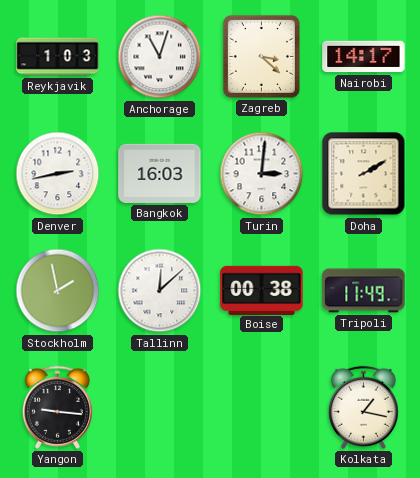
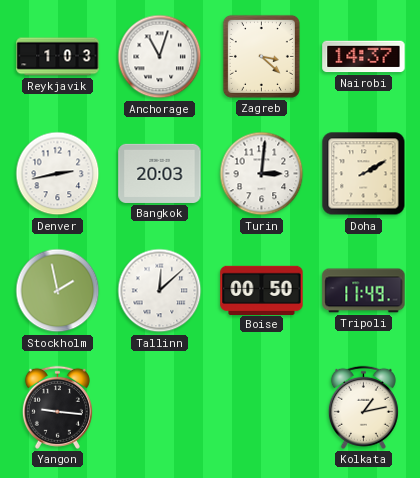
Nairobi: 14:17 -> 14:37 (364, 57)
Bangkok: 16:03 -> 20:03 (160, 173)
Boise: 00:38 -> 00:50 (262, 290)
Kolkata: 1:17 -> 1:13 (363, 407)
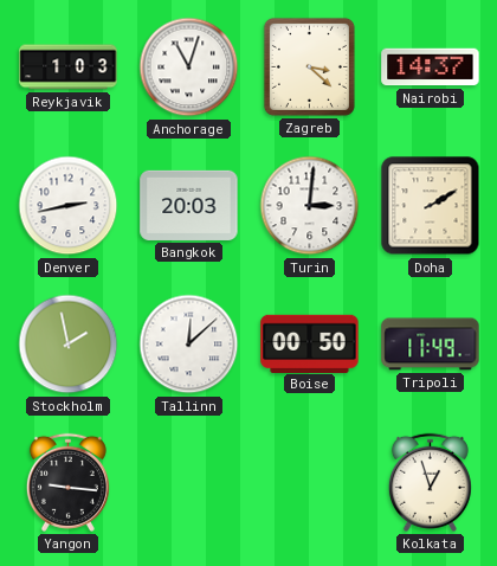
Kolkata: 1:13 -> 12:57 (430, 482)
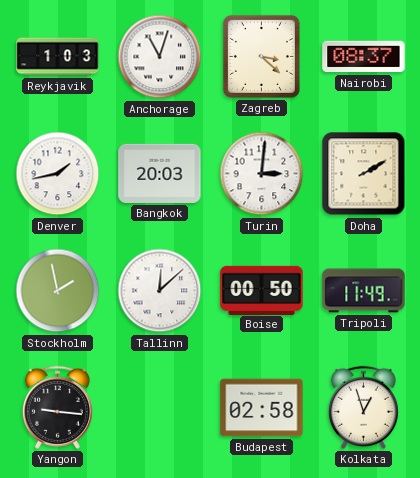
Nairobi: 14:37 -> 08:37 (364, 57)
Denver: 2:43 -> 1:43 (58, 174)
Budapest: none -> 02:58 (262, 408)
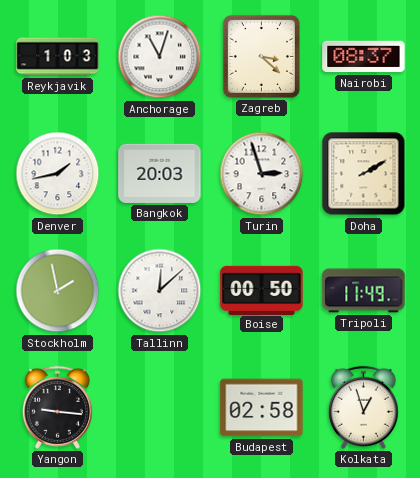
Turin: 3:01 -> 2:57 (262, 174)
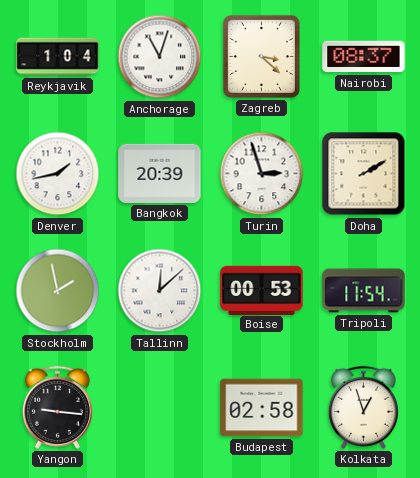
Reykjavik: 1:03 -> 1:04 (58, 57)
Bangkok: 20:03 -> 20:39 (160, 173)
Boise: 00:50 -> 00:53 (262, 290)
Tripoli: 11:49 -> 11:54 (364, 291)
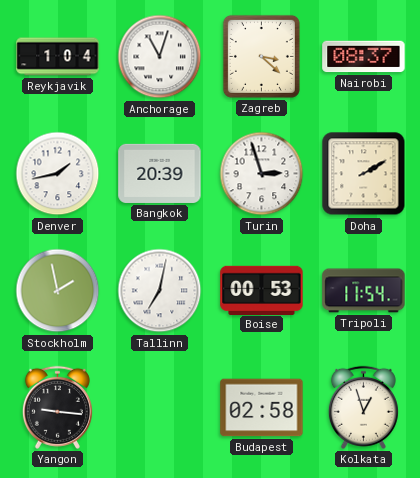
Tallinn: 12:08 -> 7:02 (160, 291)
